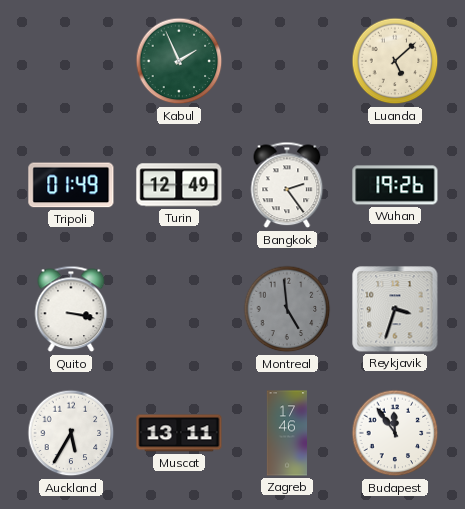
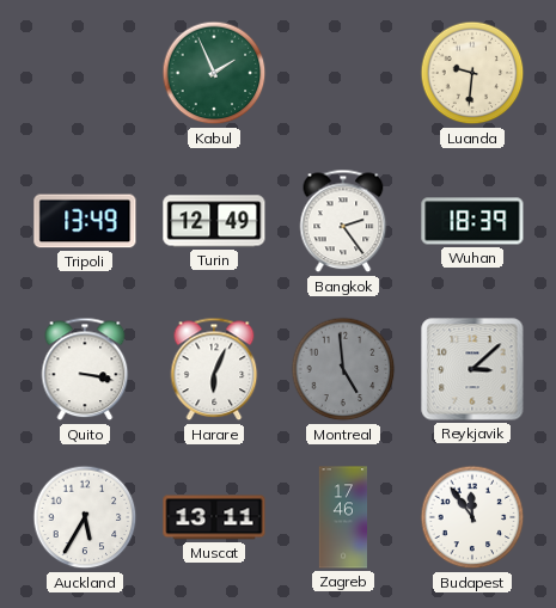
Luanda: 5:08 -> 9:31 (472, 73)
Tripoli: 01:49 -> 13:49 (85, 221)
Wuhan: 19:26 -> 18:39 (472, 221)
Harare: none -> 6:04 (214, 369)
Reykjavik: 3:33 -> 3:08 (472, 369)
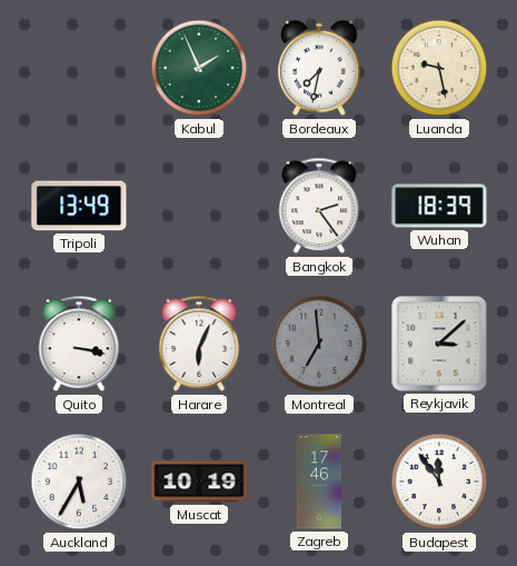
Bordeaux: none -> 7:32 (319, 68)
Luanda: 9:31 -> 9:28 (439, 68)
Turin: 12:49 -> none (214, 221)
Montreal: 4:59 -> 6:59 (319, 344)
Muscat: 13:11 -> 10:19 (199, 481)
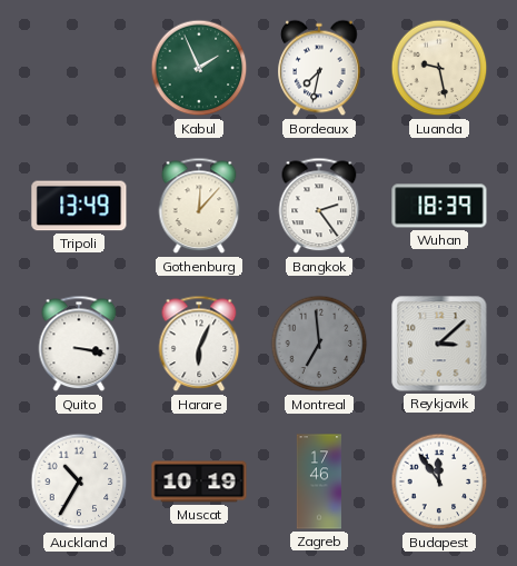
Gothenburg: none -> 12:07 (199, 206)
Auckland: 5:35 -> 10:35 (79, 481)
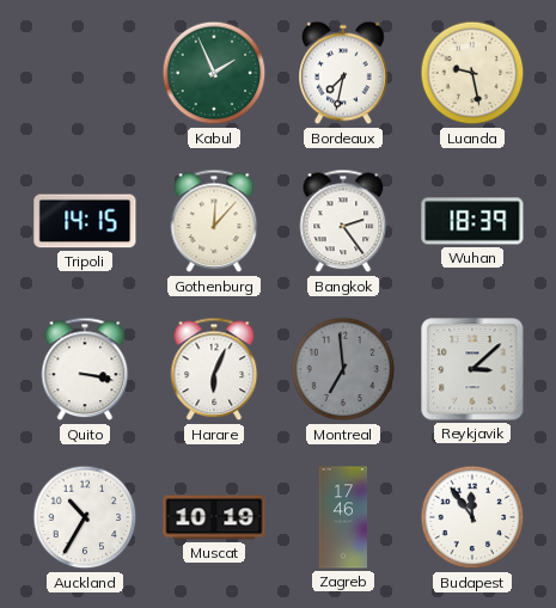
Tripoli: 13:49 -> 14:15 (85, 221)
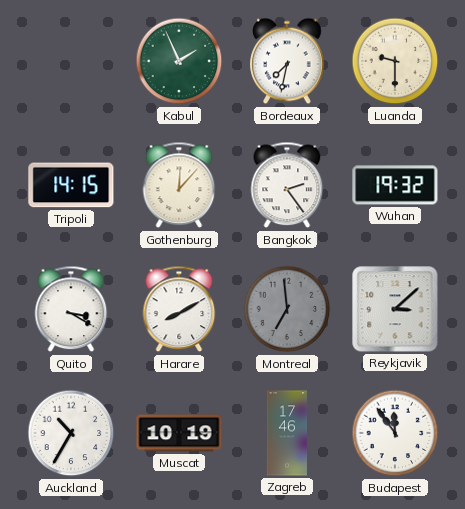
Luanda: 9:28 -> 9:30 (395, 61)
Wuhan: 18:39 -> 19:32 (395, 185)
Quito: 3:17 -> 3:20 (71, 309)
Harare: 6:04 -> 8:10 (179, 309)
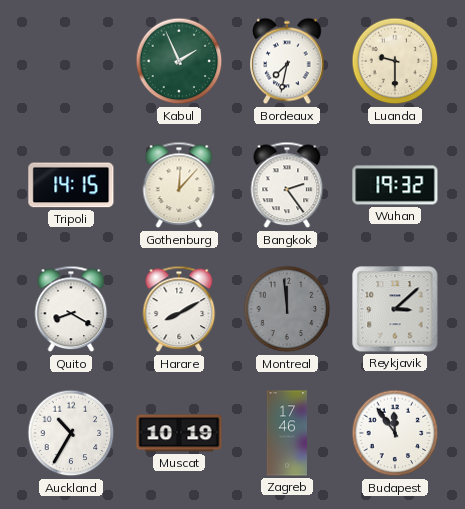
Quito: 3:20 -> 8:20 (71, 309)
Montreal: 6:59 -> 11:59 (287, 309)
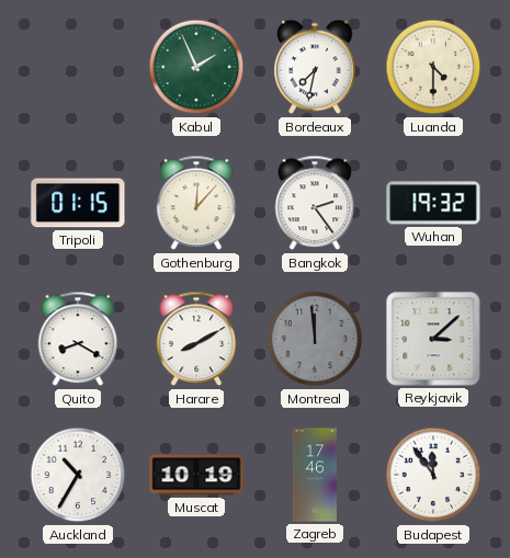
Luanda: 9:30 -> 4:30 (433, 67)
Tripoli: 14:15 -> 01:15 (78, 203)
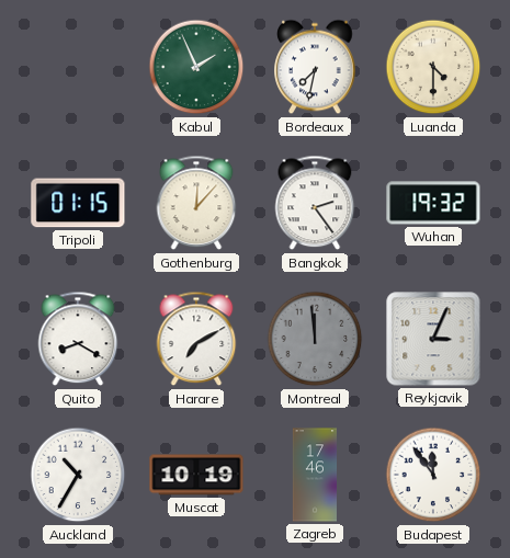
Harare: 8:10 -> 7:10 (196, 339)
Reykjavik: 3:08 -> 3:04 (433, 339)
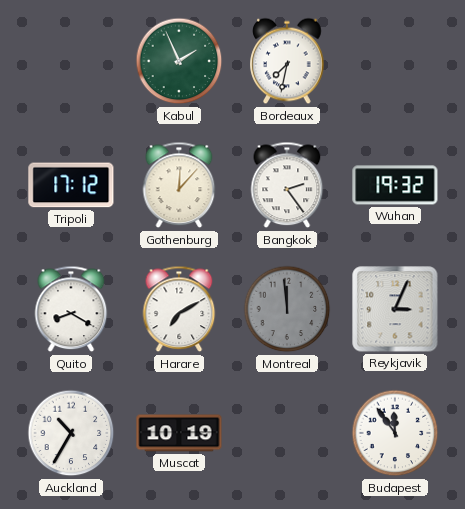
Luanda: 4:30 -> none (433, 67)
Tripoli: 01:15 -> 17:12 (71, 185)
Zagreb: 17:46 -> none (314, 475)
